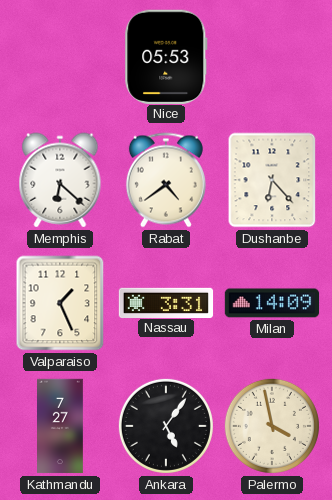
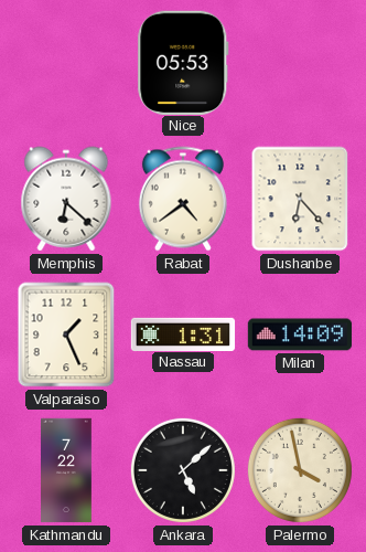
Nassau: 3:31 -> 1:31 (183, 333)
Kathmandu: 7:27 -> 7:22 (66, 470)
Ankara: 5:06 -> 5:08 (183, 470)
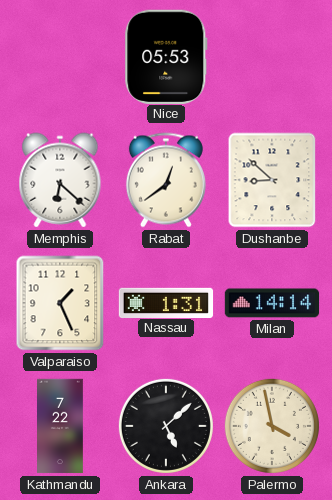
Rabat: 4:39 -> 12:39 (166, 180)
Dushanbe: 6:23 -> 8:52 (272, 180)
Milan: 14:09 -> 14:14 (272, 303)
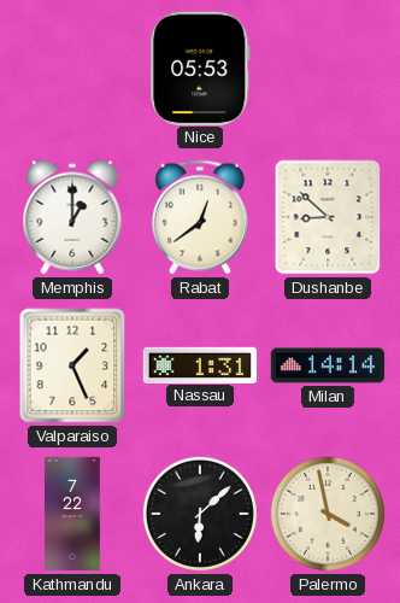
Memphis: 6:22 -> 1:00 (72, 217)
Ankara: 5:08 -> 6:08 (200, 514)
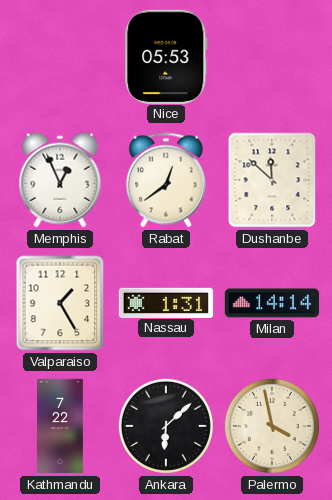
Memphis: 1:00 -> 12:56 (60, 180)
Dushanbe: 8:52 -> 11:52 (272, 180)
Valparaiso: 1:26 -> 1:25 (60, 303)
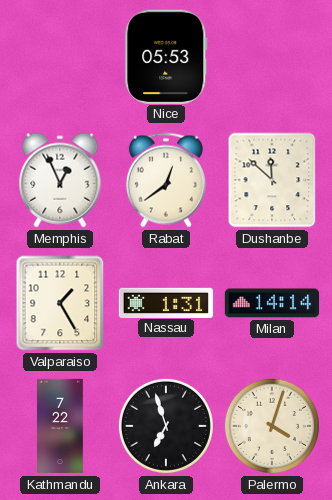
Ankara: 6:08 -> 6:57 (166, 426)
Palermo: 3:58 -> 4:03 (272, 426)
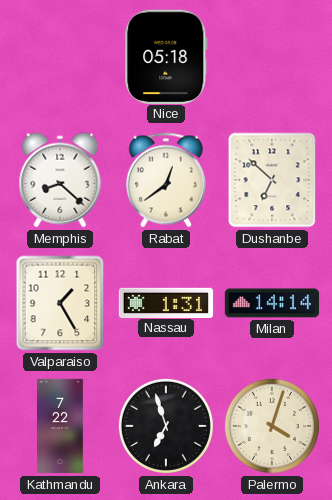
Nice: 05:53 -> 05:18 (166, 56)
Memphis: 12:56 -> 8:22 (60, 180)
Dushanbe: 11:52 -> 6:52 (272, 180)
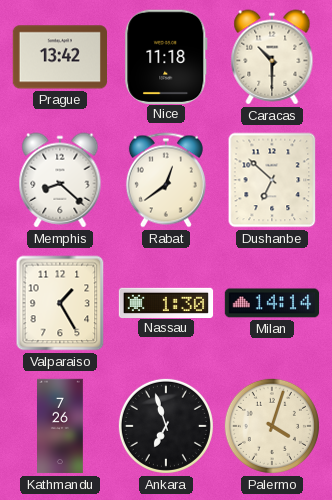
Prague: none -> 13:42 (59, 57)
Nice: 05:18 -> 11:18 (166, 56)
Caracas: none -> 10:30 (272, 57)
Nassau: 1:31 -> 1:30 (166, 302)
Kathmandu: 7:22 -> 7:26 (60, 426)
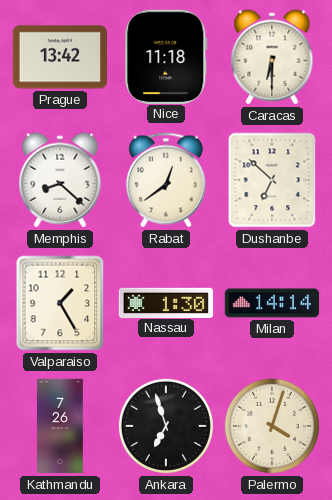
Caracas: 10:30 -> 6:30 (272, 57)
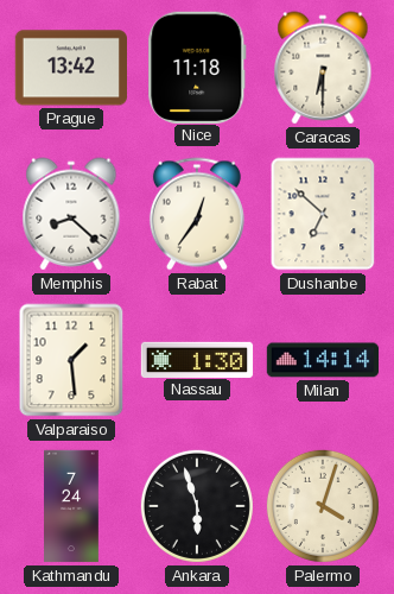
Rabat: 12:39 -> 12:36 (197, 214)
Valparaiso: 1:25 -> 1:29 (71, 360)
Kathmandu: 7:26 -> 7:24 (71, 506)
Ankara: 6:57 -> 5:57 (197, 506)
